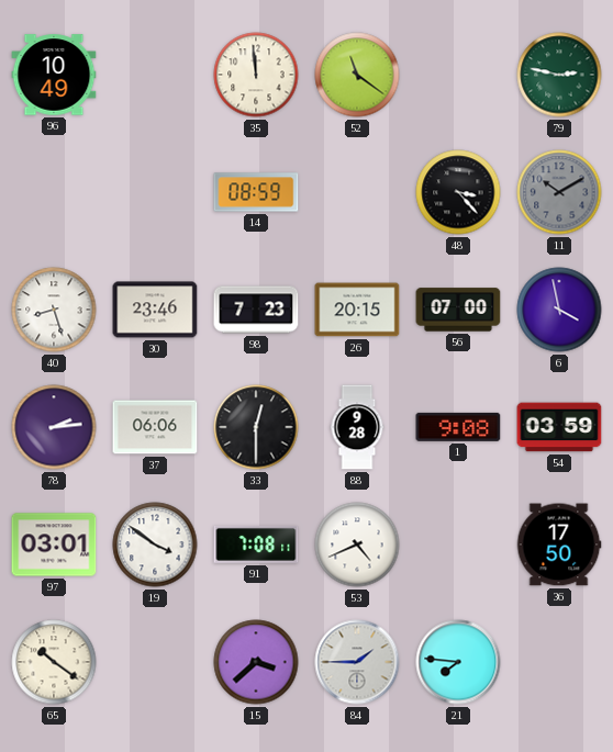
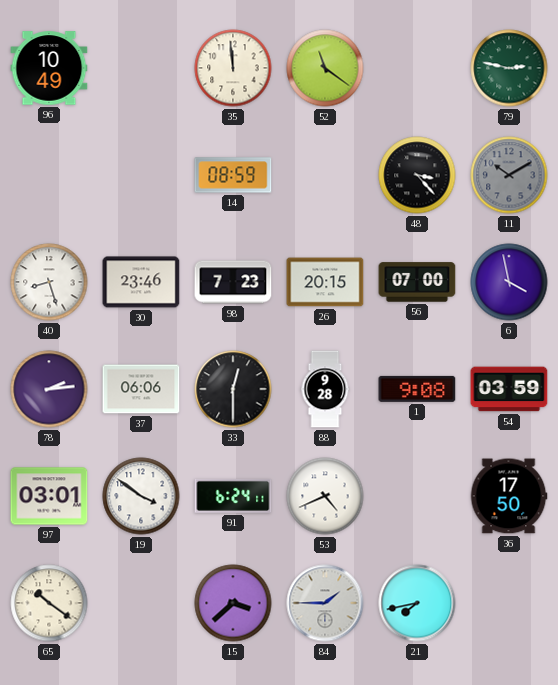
91: 7:08 -> 6:24 (233, 496)
21: 7:46 -> 7:43 (417, 603)
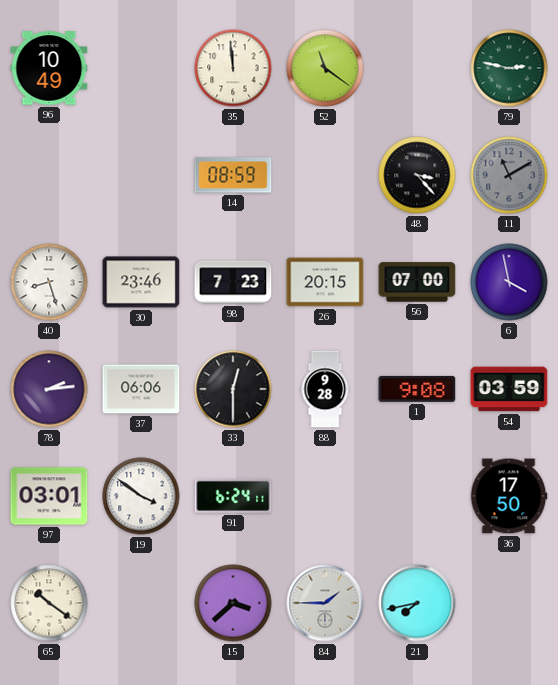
11: 10:10 -> 11:10 (509, 175)
53: 4:41 -> none (325, 496)
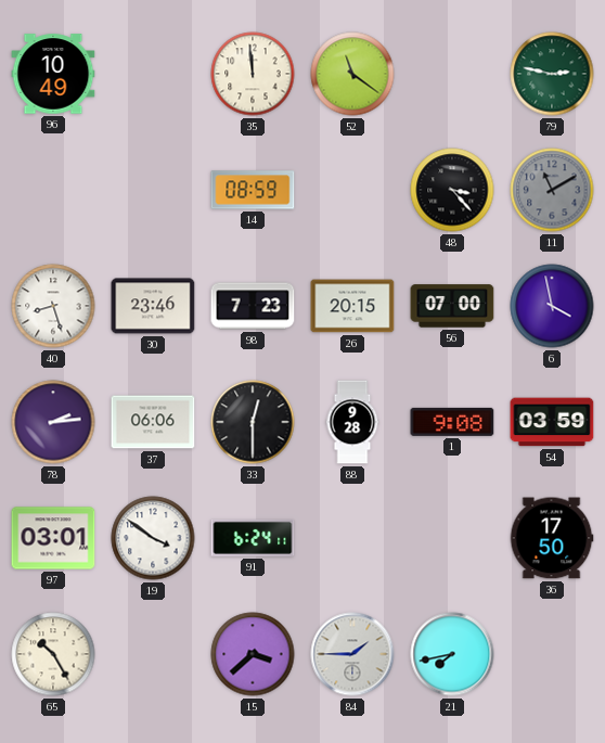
65: 10:21 -> 10:25 (53, 654)
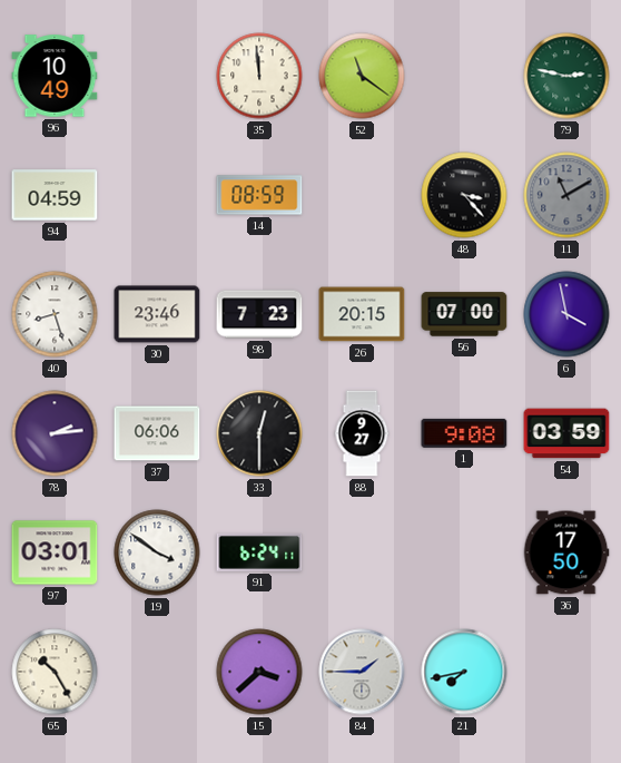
94: none -> 04:59 (55, 195)
88: 9:28 -> 9:27 (362, 433)
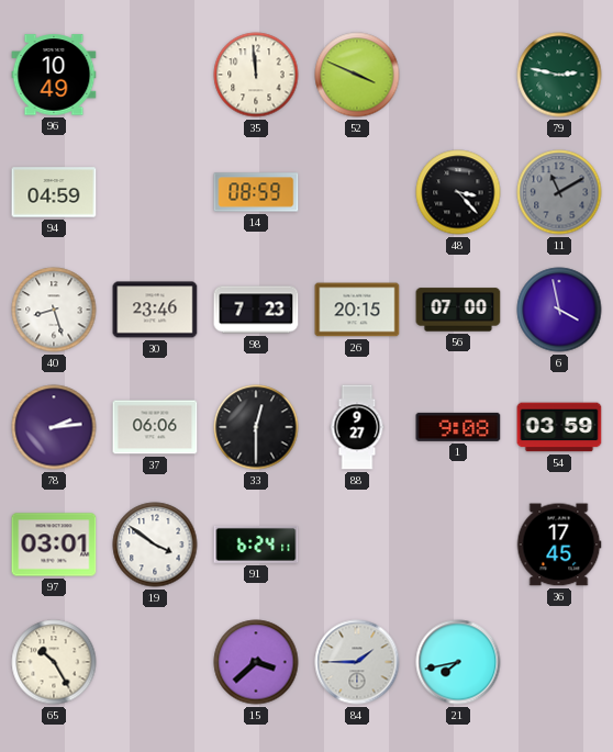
52: 11:21 -> 3:49 (357, 75)
36: 17:50 -> 17:45 (559, 545)
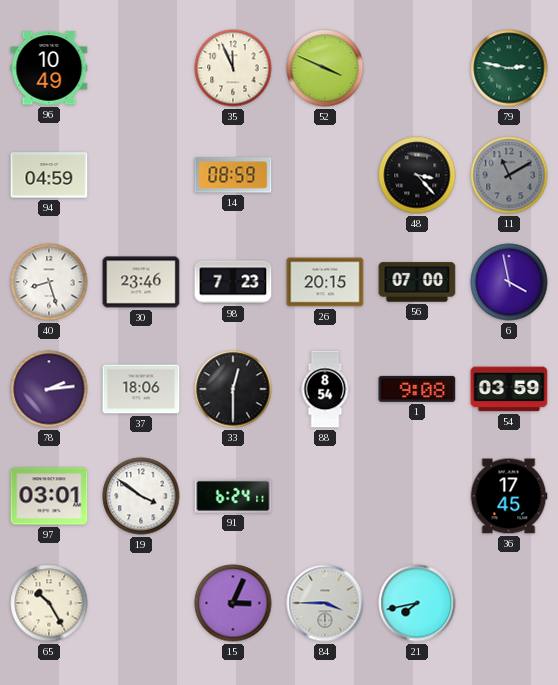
35: 11:59 -> 11:56 (233, 68)
37: 06:06 -> 18:06 (141, 389)
88: 9:27 -> 8:54 (325, 389)
15: 3:38 -> 3:04 (233, 603)
84: 1:45 -> 3:45 (325, 603)
